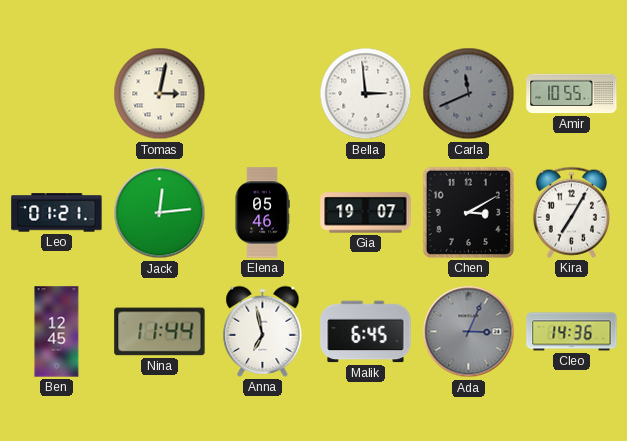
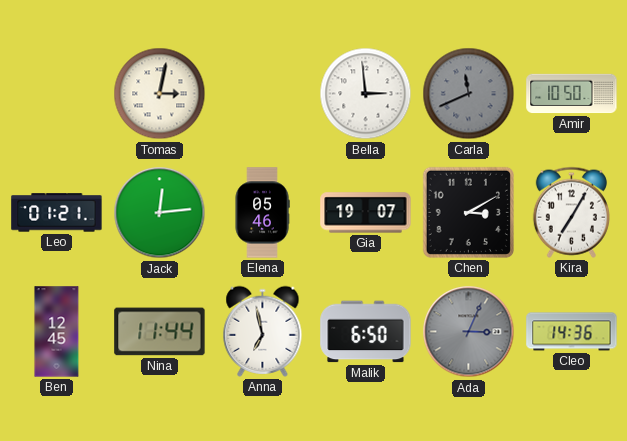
Amir: 10:55 -> 10:50 (572, 94)
Malik: 6:45 -> 6:50 (366, 332)
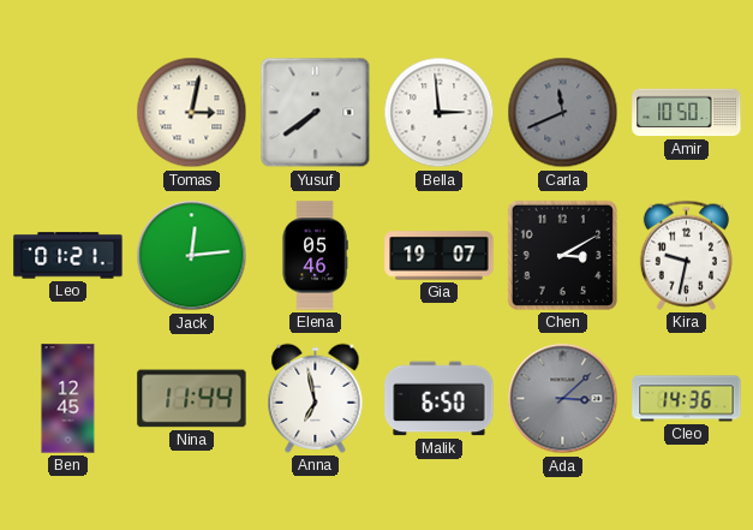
Yusuf: none -> 7:39 (316, 113)
Kira: 7:05 -> 9:32 (686, 255)
Ada: 3:04 -> 3:08 (563, 399)
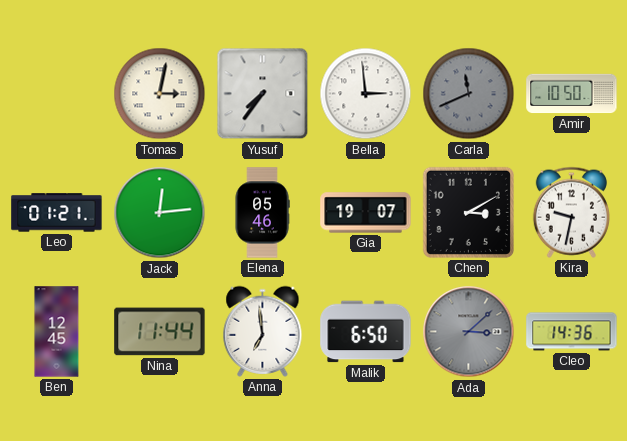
Yusuf: 7:39 -> 7:36 (263, 94)
Anna: 6:58 -> 6:59 (263, 331)
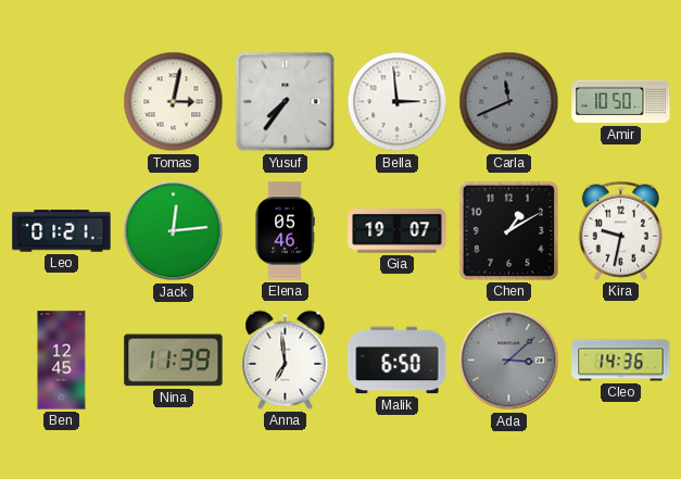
Chen: 3:10 -> 1:10 (508, 230)
Nina: 11:44 -> 11:39 (174, 361)
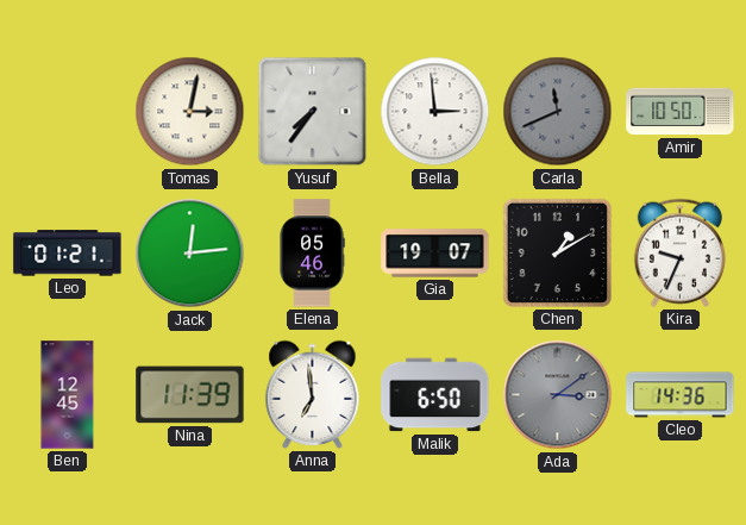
Kira: 9:32 -> 9:34 (679, 252)
Ada: 3:08 -> 3:09 (558, 395)
